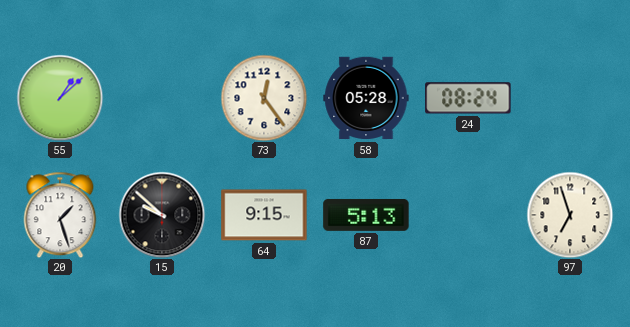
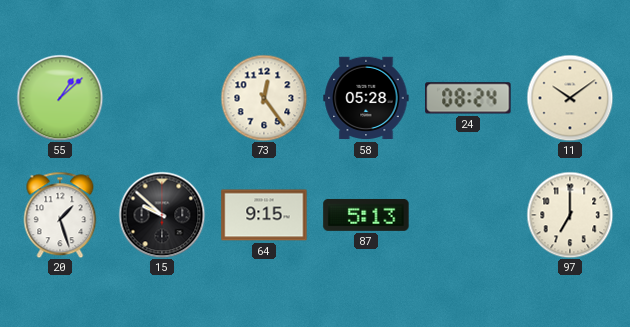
11: none -> 10:09 (570, 98)
97: 6:57 -> 7:00 (570, 215)
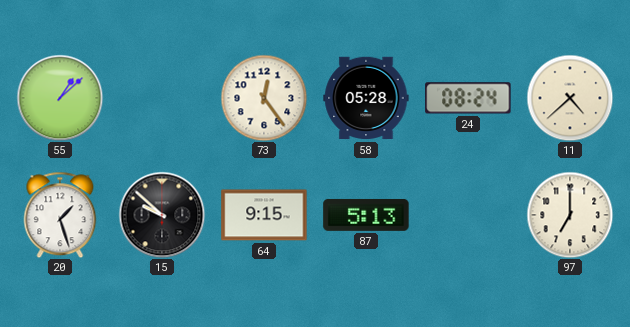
11: 10:09 -> 4:38 (570, 98)
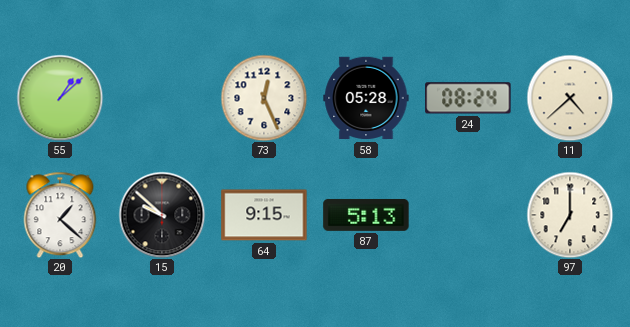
73: 12:24 -> 12:26 (264, 98)
20: 1:27 -> 1:22 (60, 215)
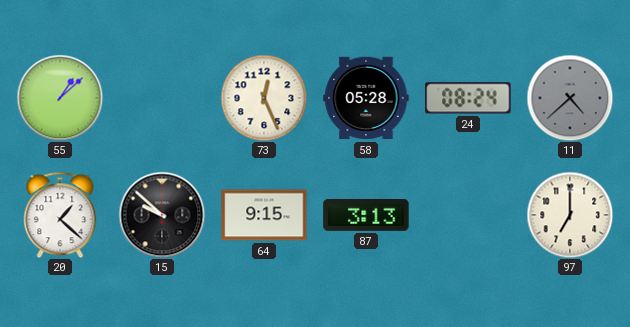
11 dial: cream -> grey (570, 98)
87: 5:13 -> 3:13 (366, 215)
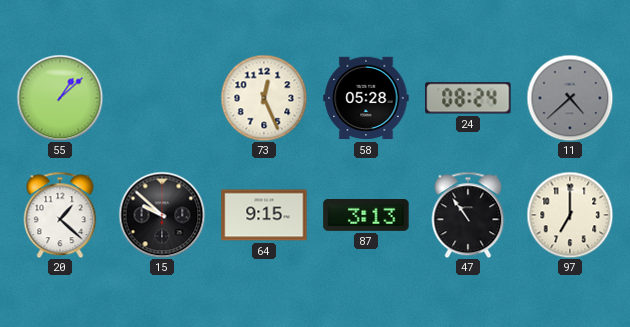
47: none -> 10:54 (468, 215)
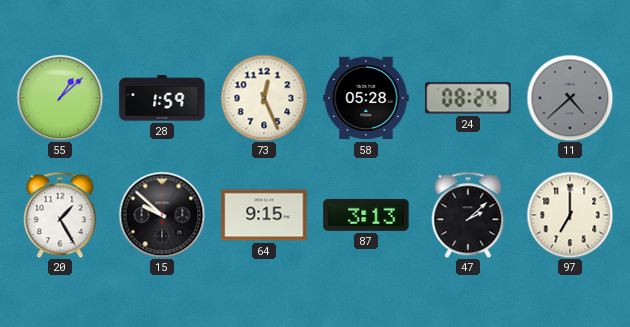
28: none -> 1:59 (162, 98)
20: 1:22 -> 1:25 (60, 215)
47: 10:54 -> 2:08 (468, 215)
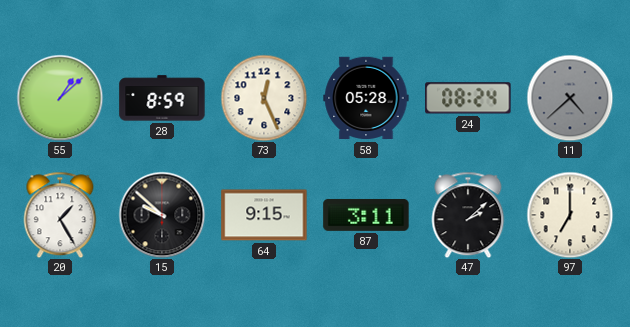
28: 1:59 -> 8:59 (162, 98)
87: 3:13 -> 3:11 (366, 215)
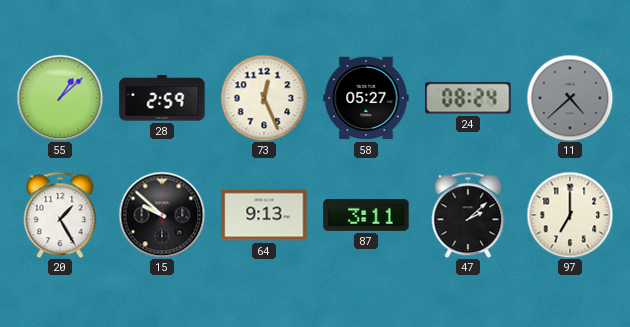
28: 8:59 -> 2:59 (162, 98)
58: 05:28 -> 05:27 (366, 98)
64: 9:15 -> 9:13 (264, 215)
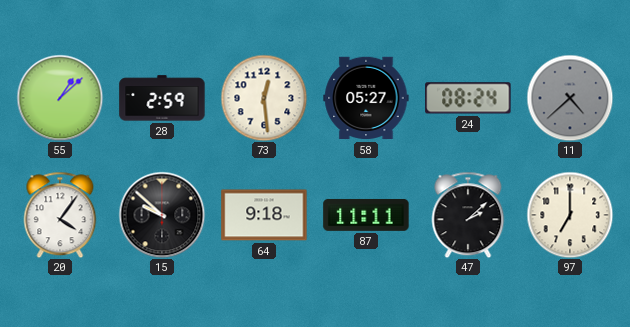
73: 12:26 -> 12:29 (264, 98)
20: 1:25 -> 4:06 (60, 215)
64: 9:13 -> 9:18 (264, 215)
87: 3:11 -> 11:11 (366, 215)
